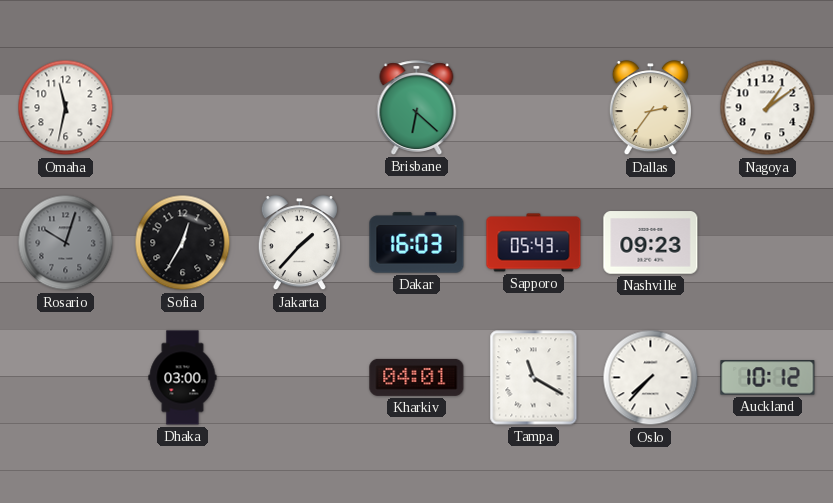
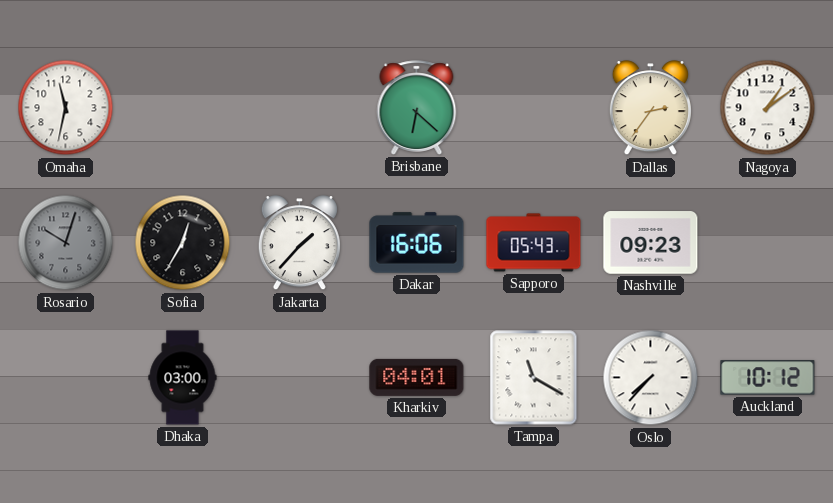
Dakar: 16:03 -> 16:06 (417, 243)
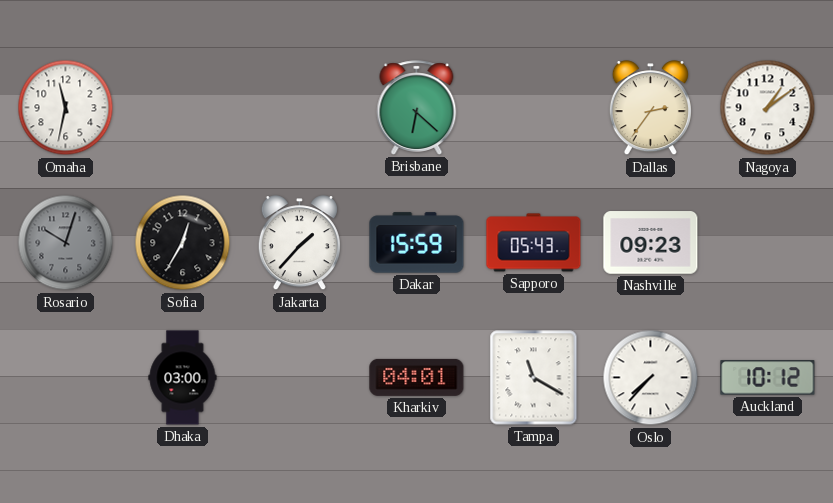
Dakar: 16:06 -> 15:59 (417, 243)
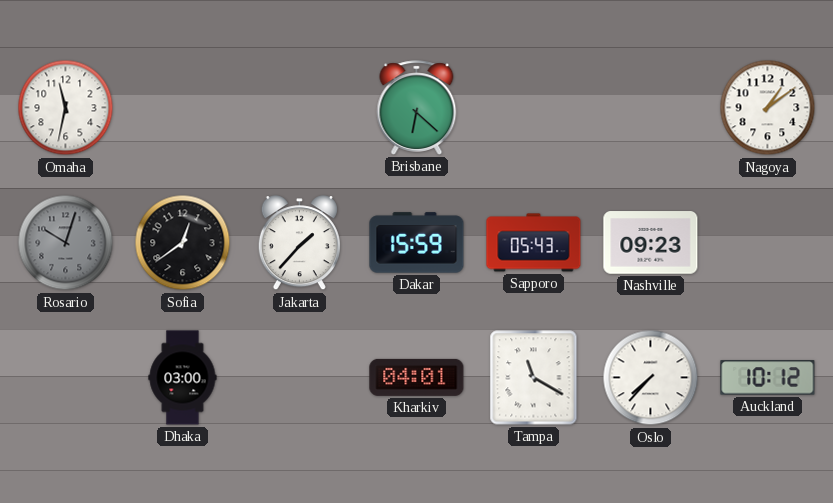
Dallas: 2:36 -> none (650, 108)
Sofia: 12:35 -> 12:39 (183, 243)
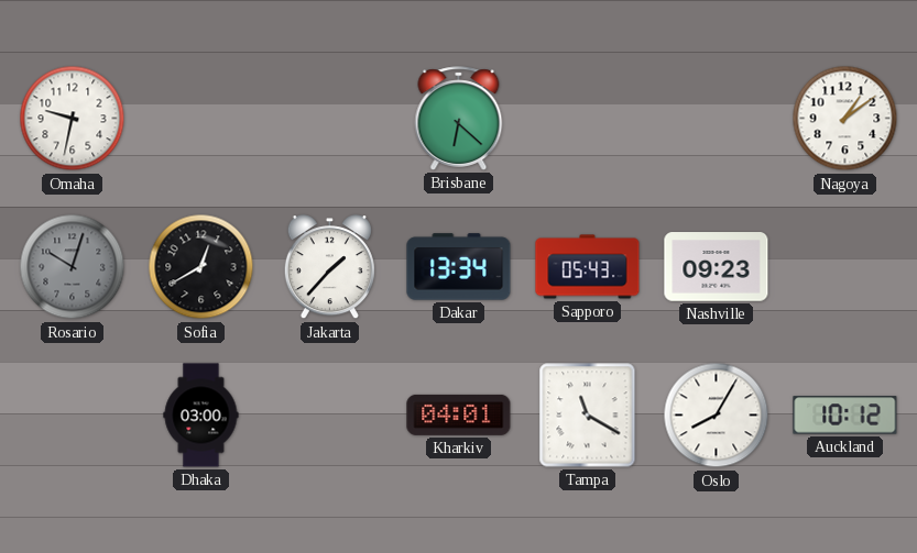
Omaha: 11:32 -> 9:32 (73, 119)
Sofia: 12:39 -> 12:40 (201, 267)
Dakar: 15:59 -> 13:34 (459, 267)
Oslo: 7:37 -> 8:05 (717, 416)
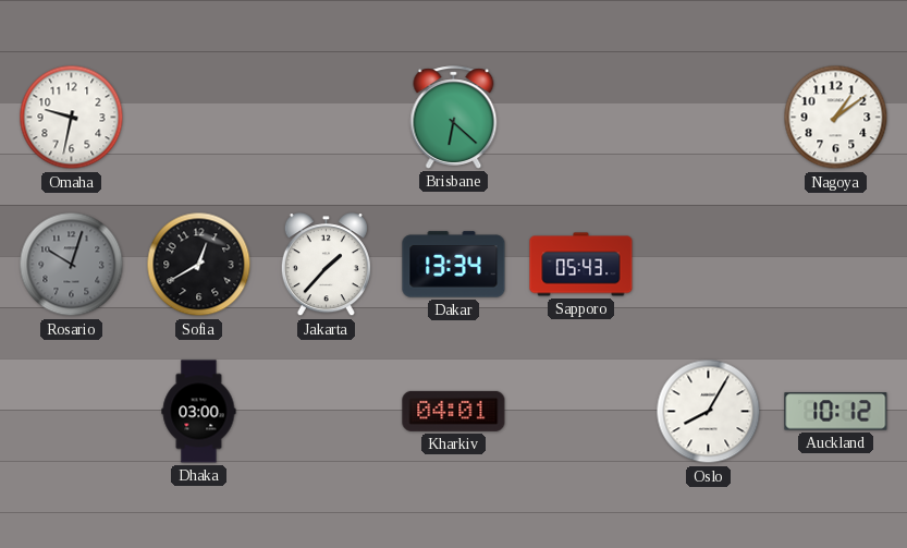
Nashville: 09:23 -> none (717, 267)
Tampa: 11:20 -> none (588, 416)
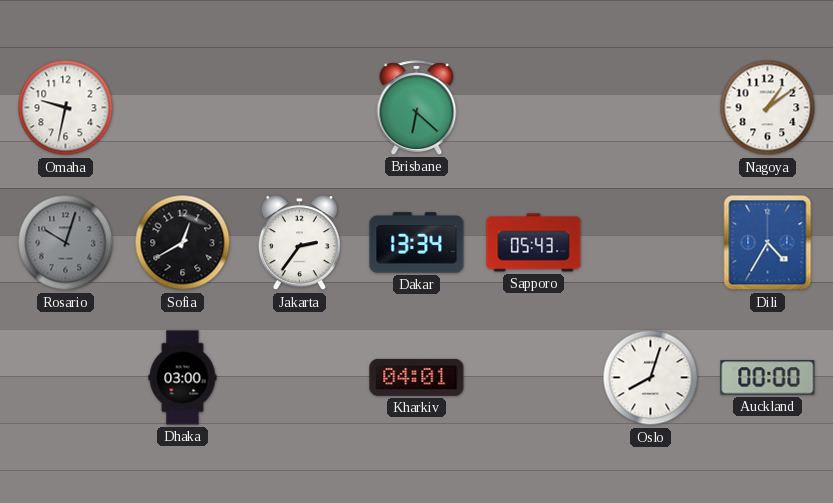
Jakarta: 1:37 -> 2:36 (299, 243)
Dili: none -> 4:35 (768, 243)
Oslo: 8:05 -> 8:03 (651, 378)
Auckland: 10:12 -> 00:00 (768, 378)
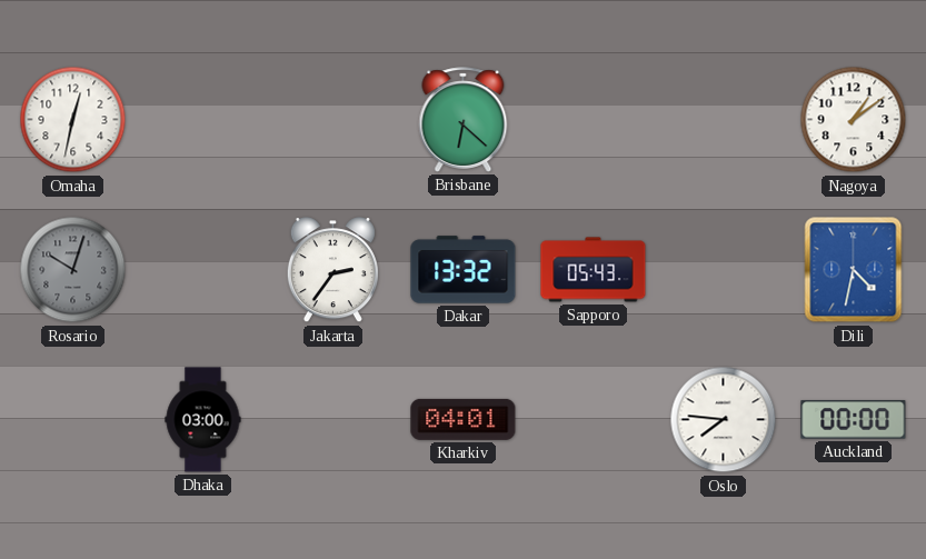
Omaha: 9:32 -> 12:32 (73, 120)
Sofia: 12:40 -> none (183, 243)
Dakar: 13:34 -> 13:32 (464, 270)
Dili: 4:35 -> 4:32 (854, 270)
Oslo: 8:03 -> 7:46 (724, 420)
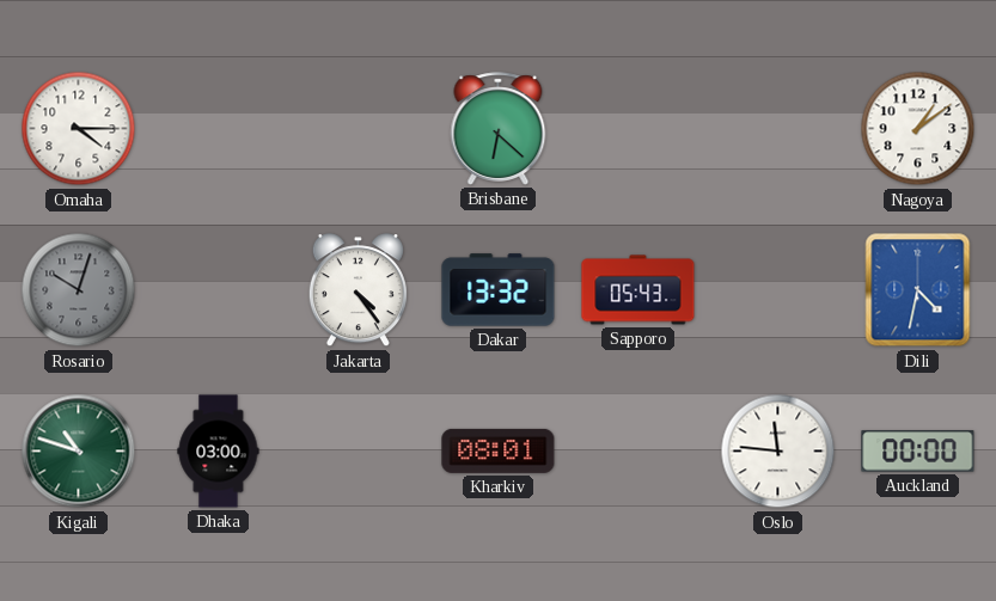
Omaha: 12:32 -> 4:15 (79, 129)
Jakarta: 2:36 -> 4:24 (358, 290)
Kigali: none -> 10:48 (79, 452)
Kharkiv: 04:01 -> 08:01 (499, 450)
Oslo: 7:46 -> 11:46 (778, 452)
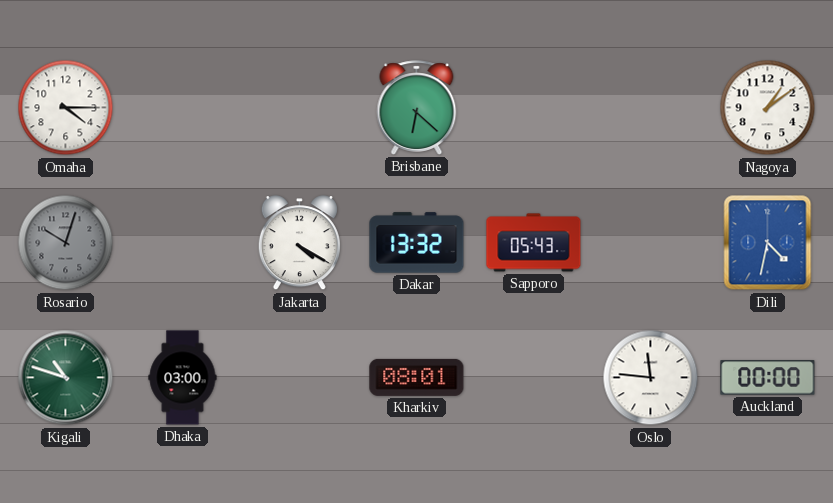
Jakarta: 4:24 -> 4:20 (299, 243)
